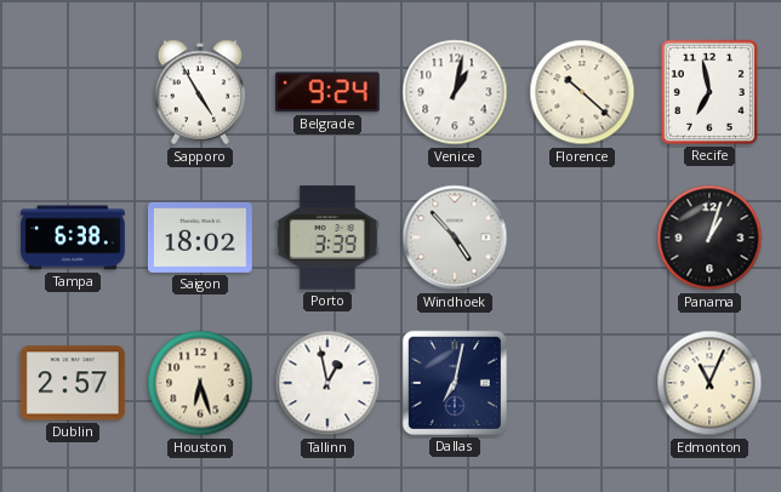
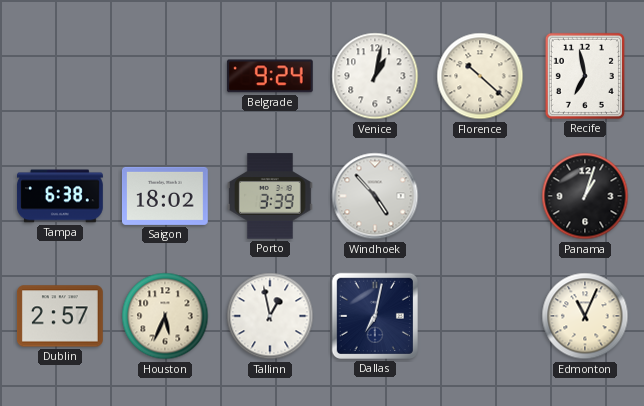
Sapporo: 4:55 -> none (200, 92)
Houston: 6:27 -> 5:34 (165, 316)
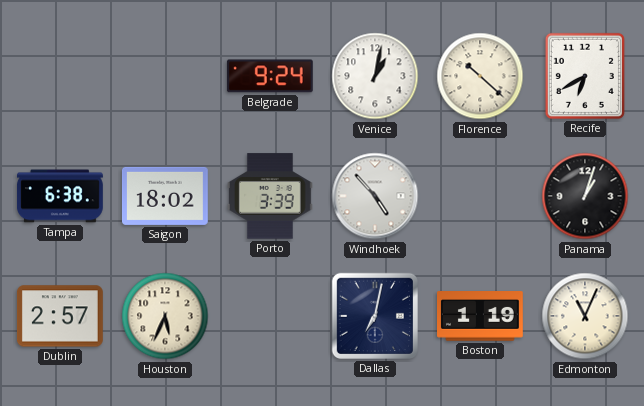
Recife: 6:58 -> 6:40 (585, 76)
Tallinn: 12:58 -> none (270, 316)
Boston: none -> 1:19 (481, 316)
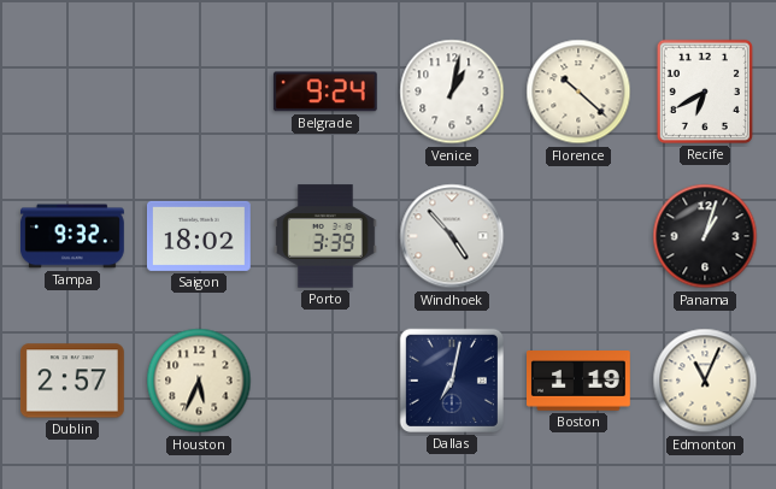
Tampa: 6:38 -> 9:32 (74, 236)
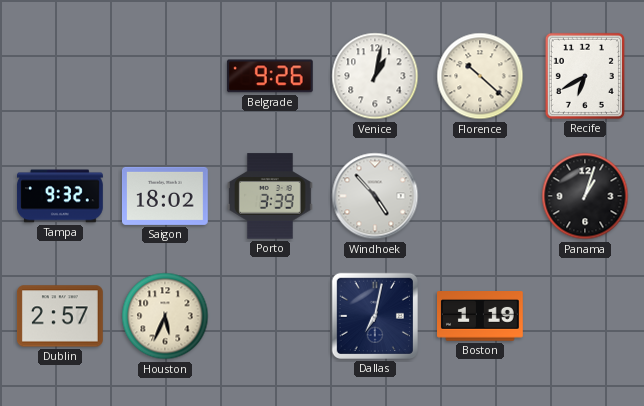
Belgrade: 9:24 -> 9:26 (270, 76)
Edmonton: 11:04 -> none (705, 381)
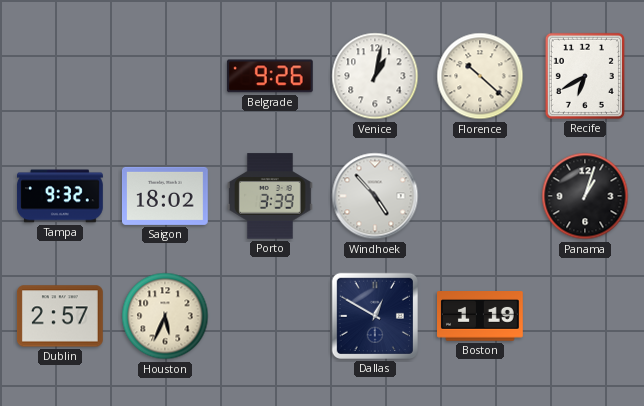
Dallas: 7:02 -> 12:50 (375, 316)
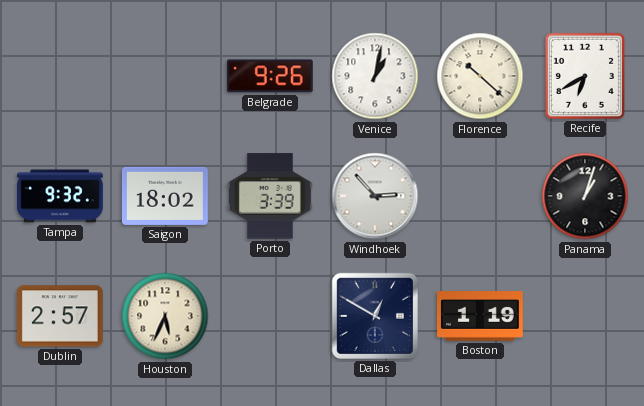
Windhoek: 4:53 -> 2:53 (375, 196)
